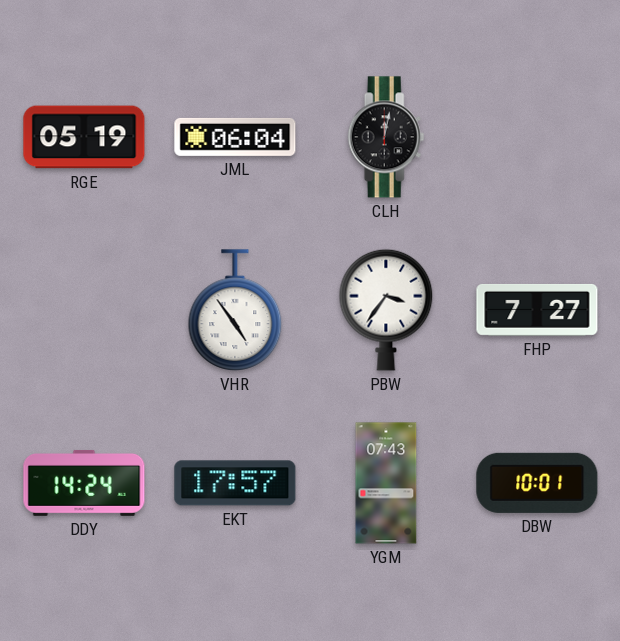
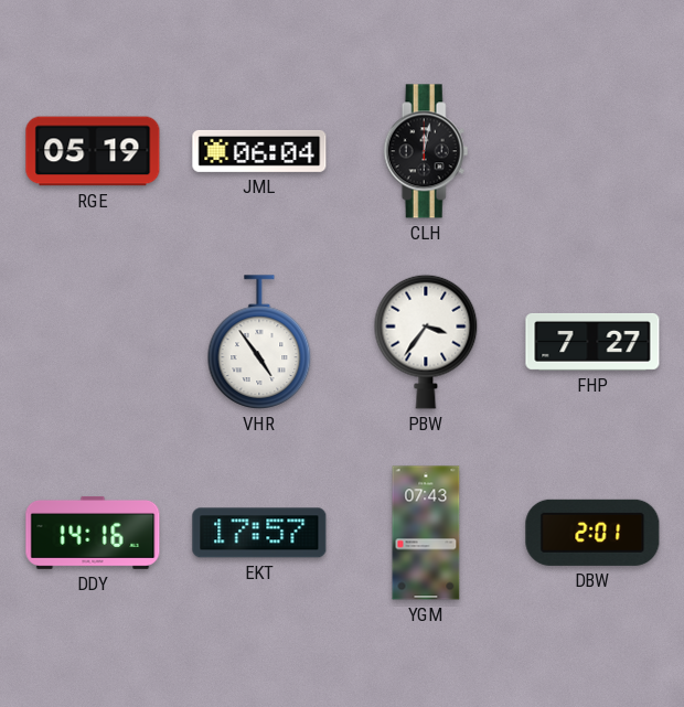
DDY: 14:24 -> 14:16 (93, 533)
DBW: 10:01 -> 2:01 (592, 533)
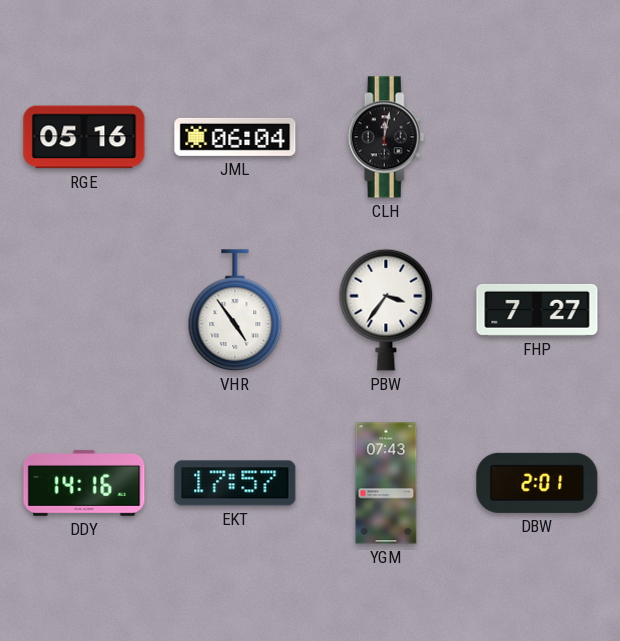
RGE: 05:19 -> 05:16 (84, 137)
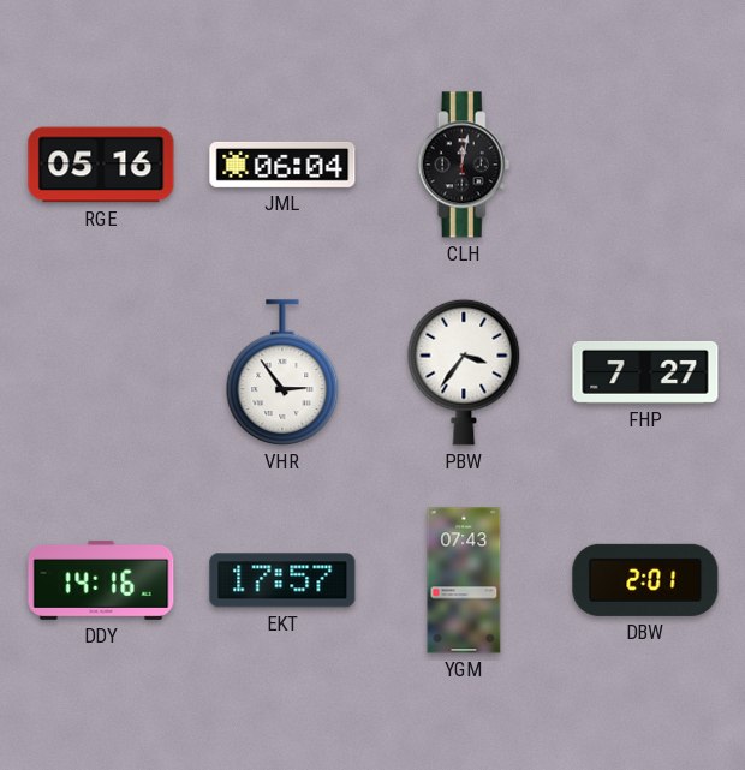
VHR: 4:54 -> 2:54 (282, 372)
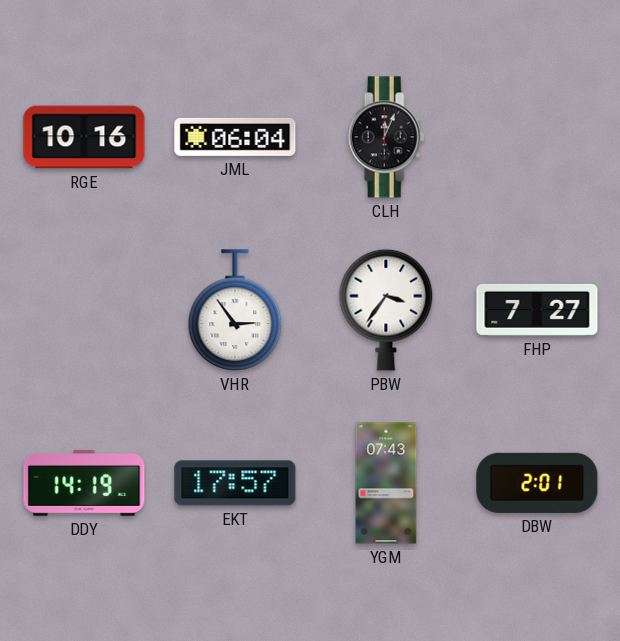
RGE: 05:16 -> 10:16 (84, 137)
CLH: 12:02 -> 12:04 (386, 137)
DDY: 14:16 -> 14:19 (84, 483)
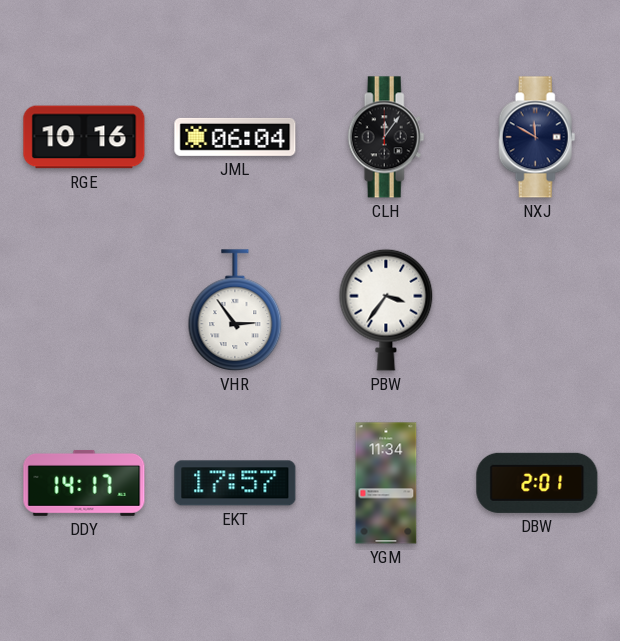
CLH: 12:04 -> 12:06 (386, 137)
NXJ: none -> 11:50 (537, 137)
FHP: 7:27 -> none (537, 310)
DDY: 14:19 -> 14:17 (84, 483)
YGM: 07:43 -> 11:34 (386, 483)
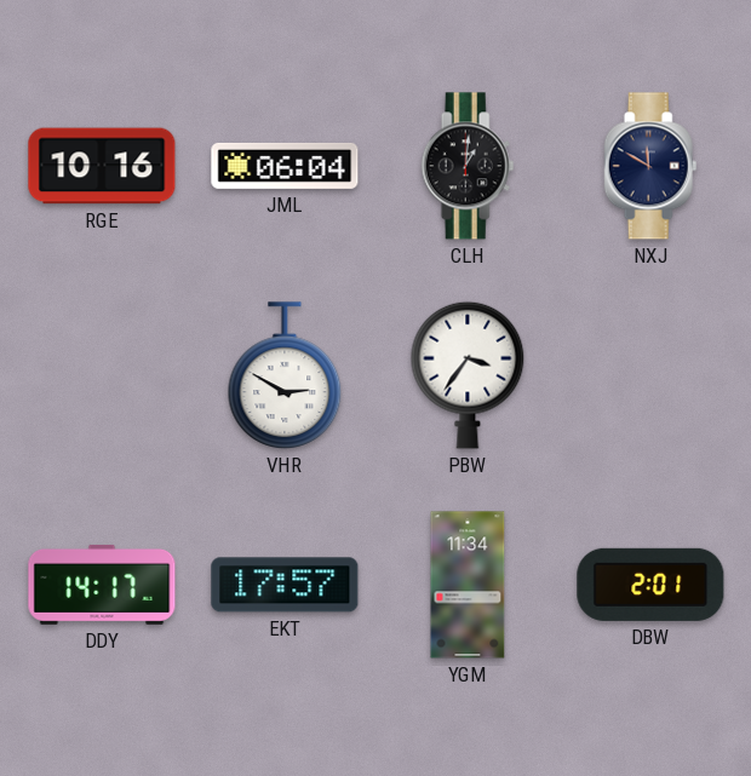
CLH: 12:06 -> 1:01 (468, 166)
VHR: 2:54 -> 2:50 (285, 375)
